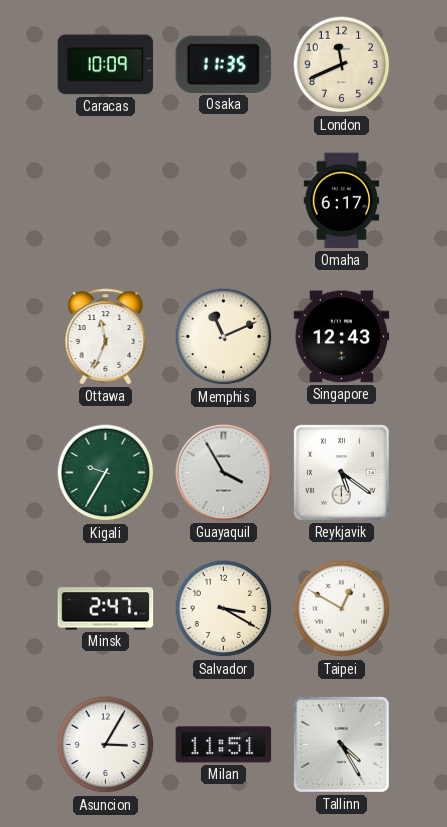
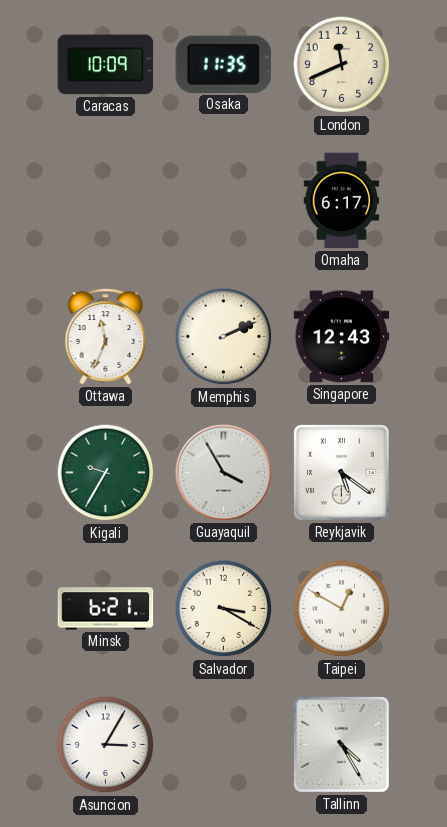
Memphis: 11:11 -> 2:11 (224, 337)
Minsk: 2:47 -> 6:21 (106, 609)
Milan: 11:51 -> none (224, 745)
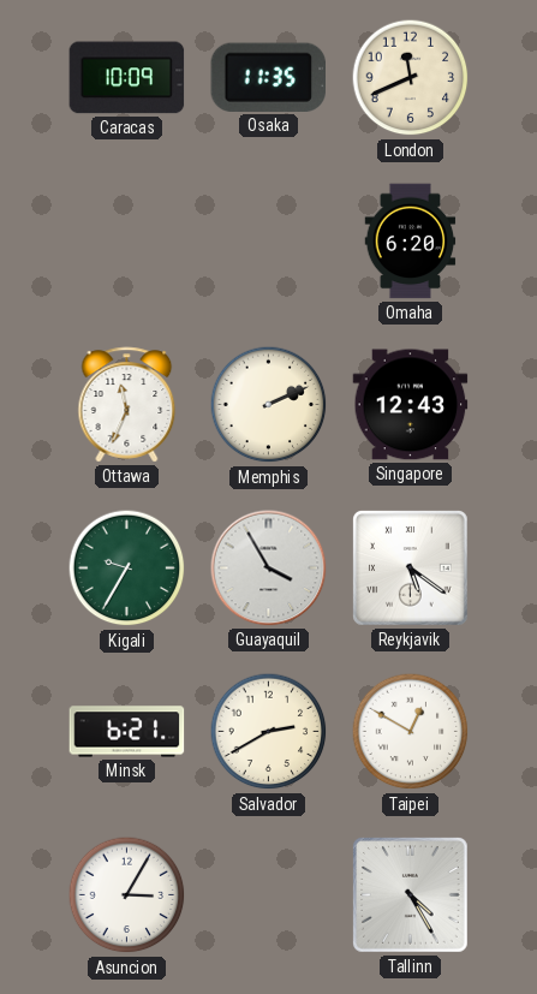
Omaha: 6:17 -> 6:20 (411, 242)
Salvador: 3:20 -> 2:40 (269, 732)
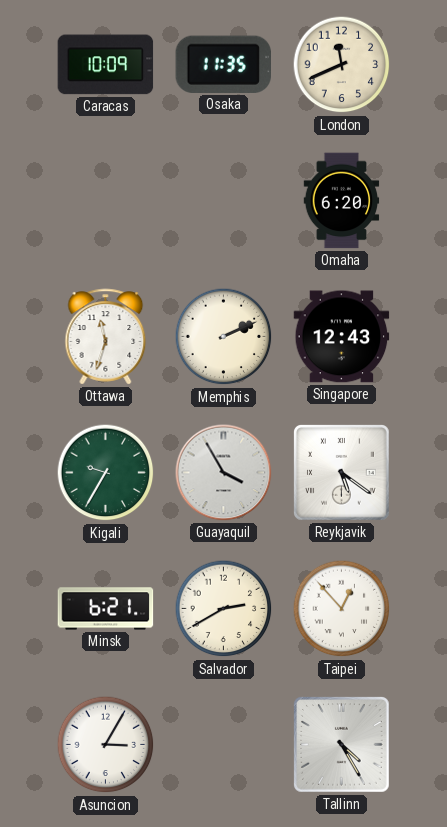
Ottawa: 11:34 -> 11:33 (106, 337)
Taipei: 12:50 -> 12:53 (342, 609)
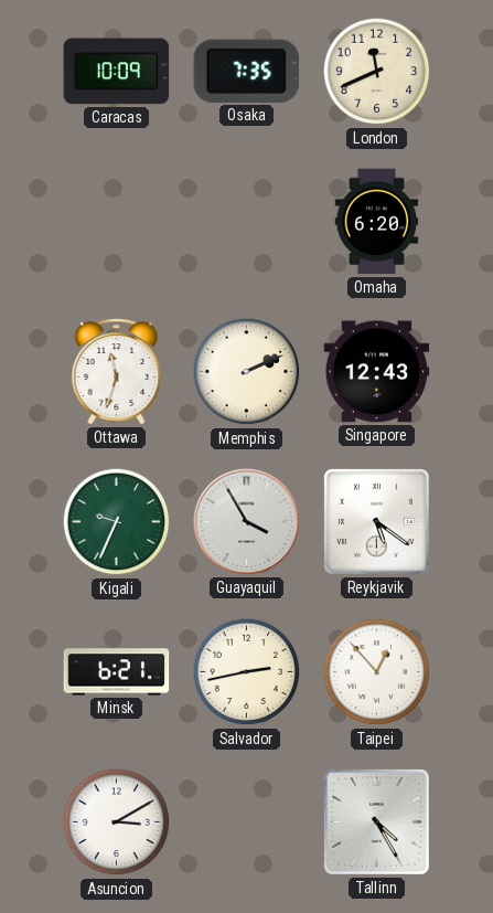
Osaka: 11:35 -> 7:35 (246, 71)
Kigali: 9:35 -> 9:34 (117, 522)
Salvador: 2:40 -> 2:43 (247, 672)
Asuncion: 3:05 -> 3:10 (117, 822)
